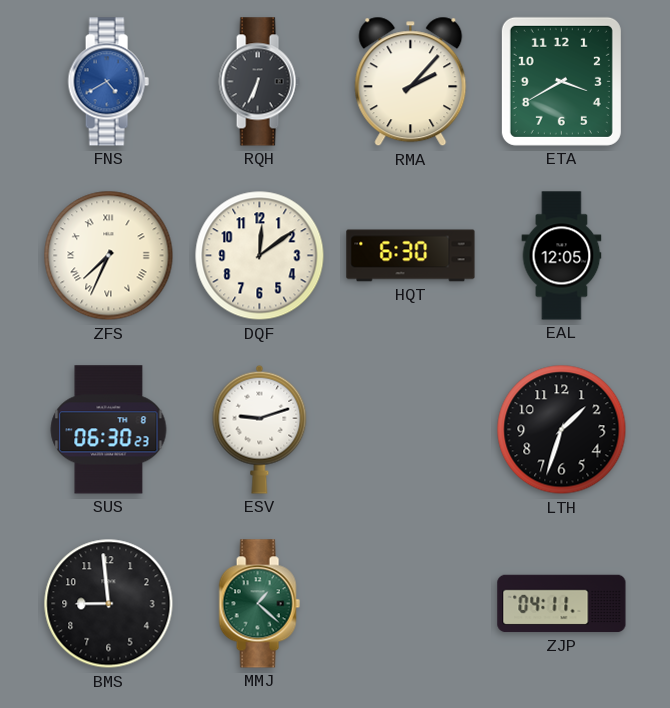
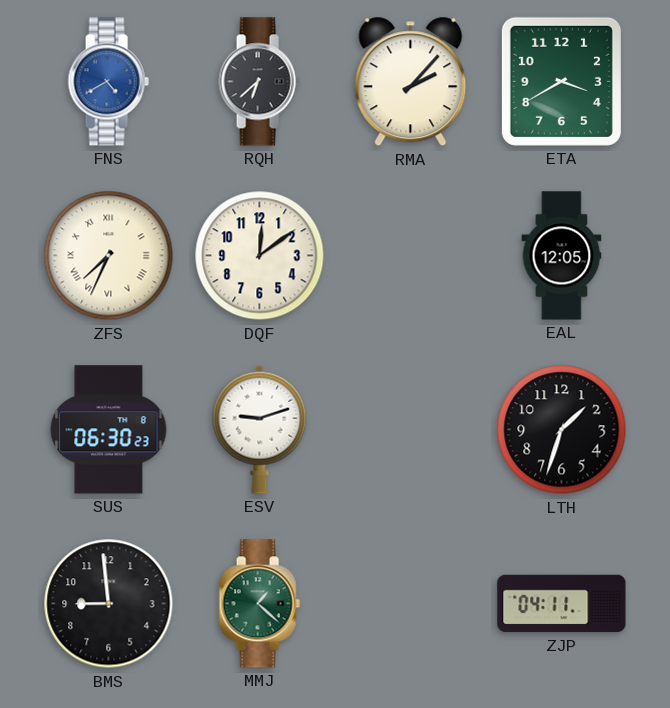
RQH: 6:34 -> 6:38 (259, 82)
HQT: 6:30 -> none (411, 256)
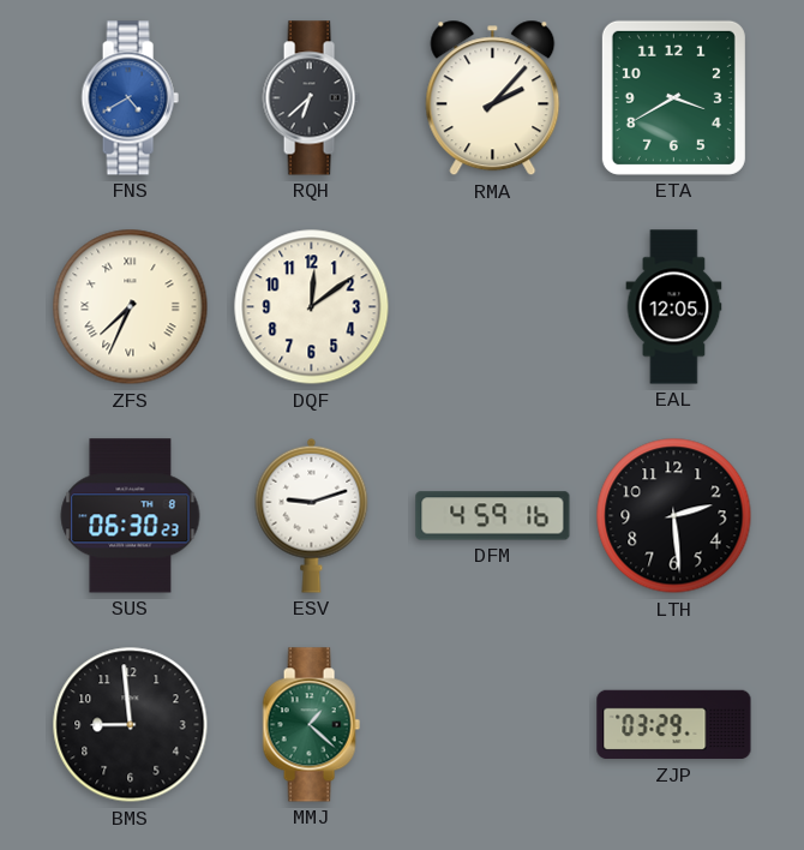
DFM: none -> 4:59 (493, 516)
LTH: 1:33 -> 2:29 (674, 516)
ZJP: 04:11 -> 03:29 (674, 725)
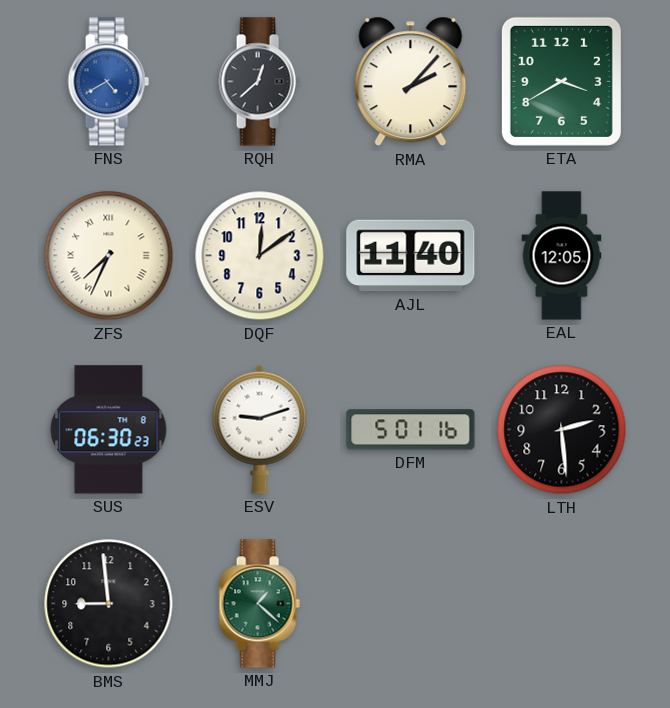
RQH: 6:38 -> 12:38 (259, 82)
AJL: none -> 11:40 (411, 256)
DFM: 4:59 -> 5:01 (411, 430)
ZJP: 03:29 -> none (674, 725)
